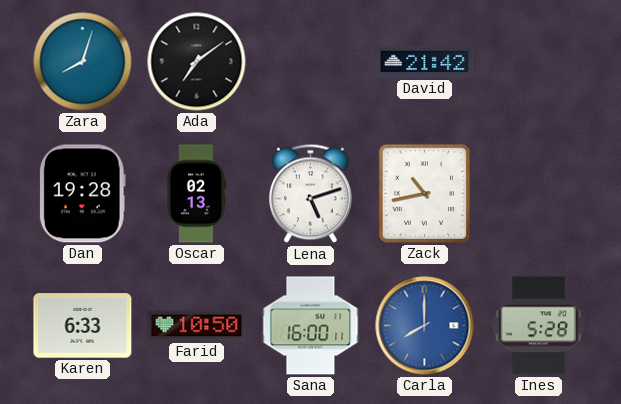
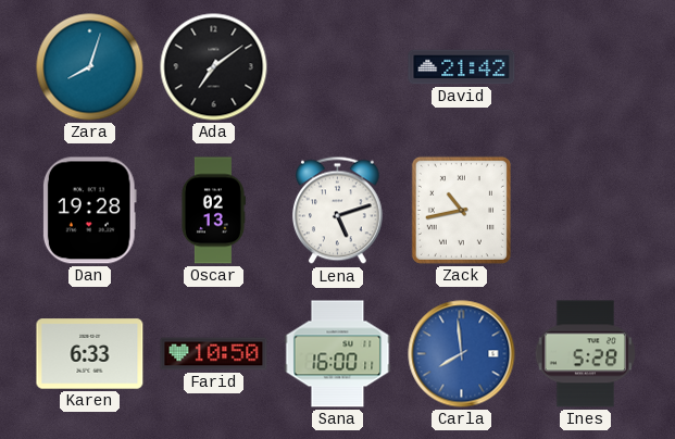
Carla: 8:00 -> 7:59 (462, 354)
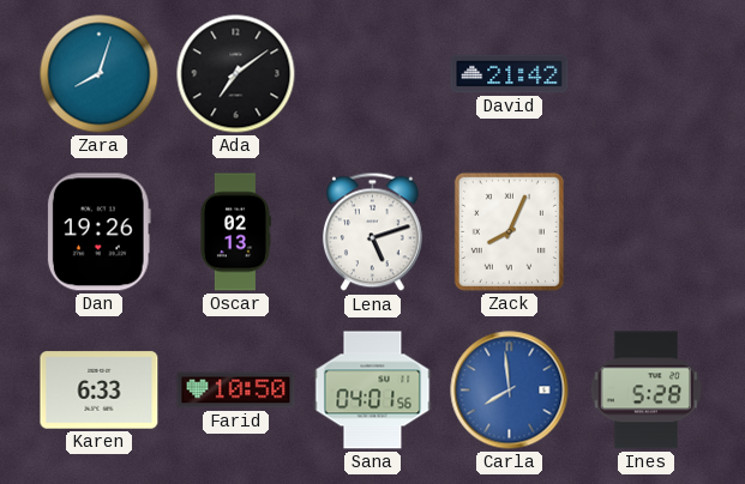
Dan: 19:28 -> 19:26 (98, 232)
Zack: 10:43 -> 8:04 (509, 231)
Sana: 16:00 -> 04:01 (373, 391)
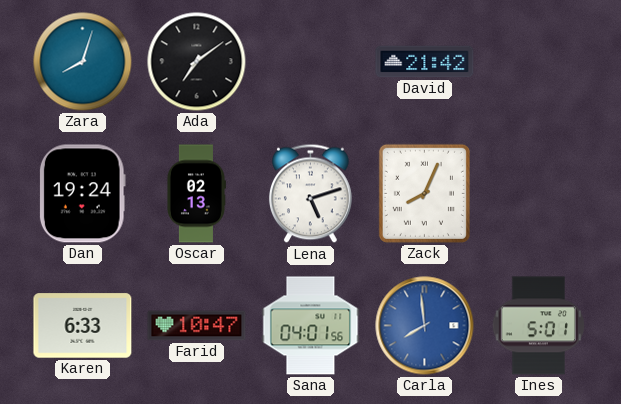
Dan: 19:26 -> 19:24 (82, 194)
Farid: 10:50 -> 10:47 (197, 326)
Ines: 5:28 -> 5:01 (539, 326)
